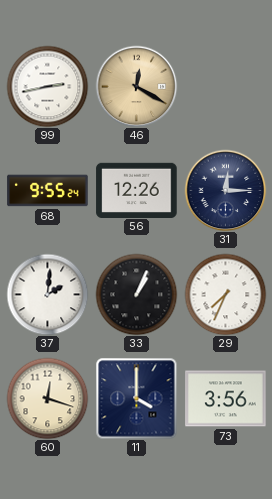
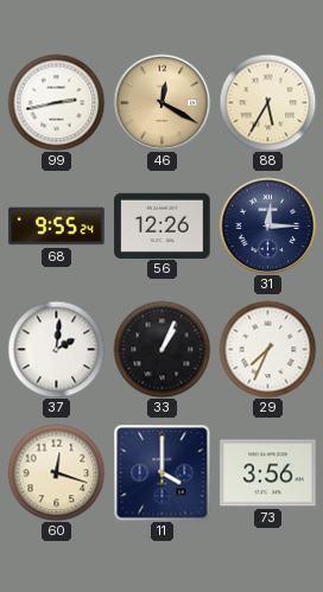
88: none -> 5:35 (267, 102)
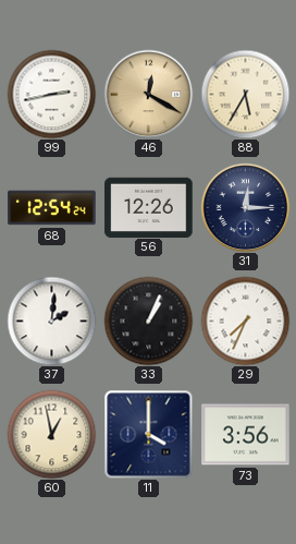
68: 9:55 -> 12:54 (52, 208)
60: 12:18 -> 12:58 (51, 434)
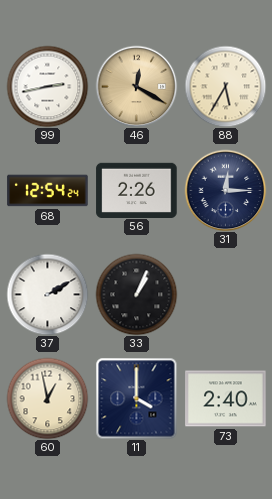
56: 12:26 -> 2:26 (137, 190)
37: 2:01 -> 2:10 (47, 294)
29: 7:34 -> none (245, 321)
73: 3:56 -> 2:40 (226, 399)
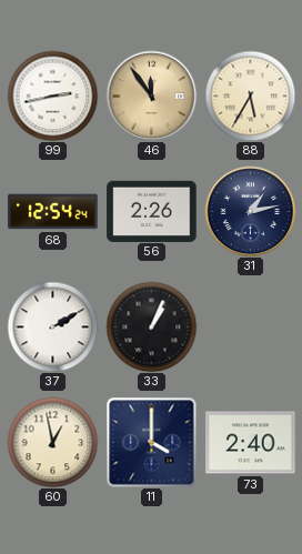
46: 12:20 -> 11:54 (151, 95)
31: 12:15 -> 1:13 (250, 211)
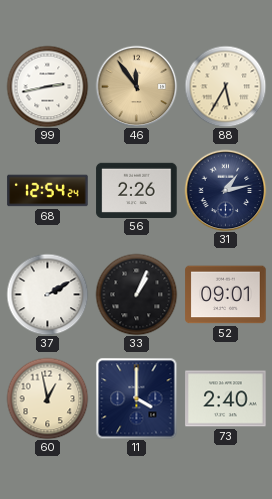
52: none -> 09:01 (226, 295)
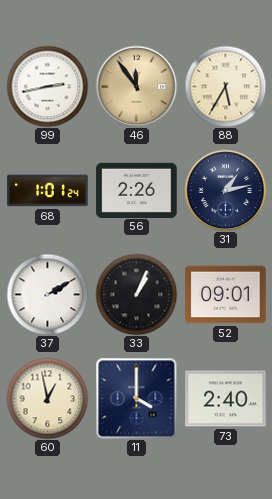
68: 12:54 -> 1:01 (48, 191)
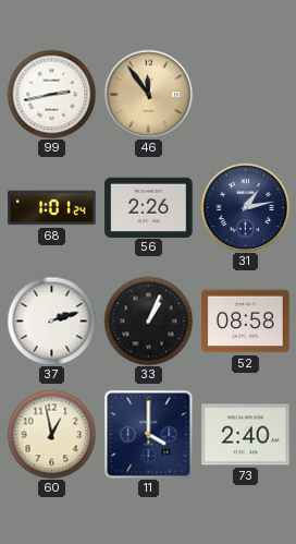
88: 5:35 -> none (225, 86)
37: 2:10 -> 2:12 (51, 321)
52: 09:01 -> 08:58 (246, 322)
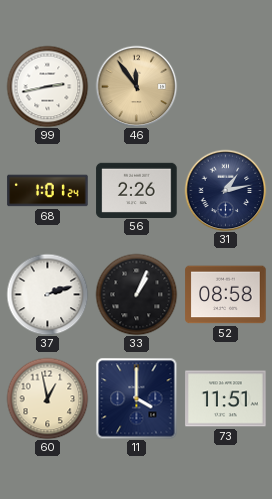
73: 2:40 -> 11:51 (226, 399)
